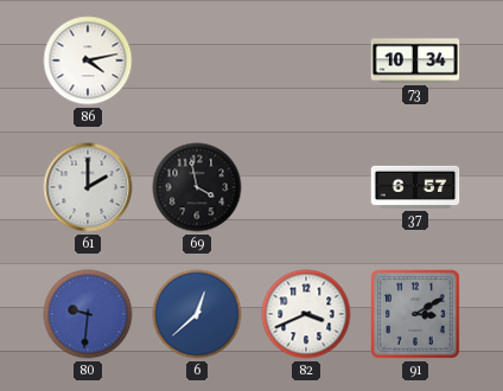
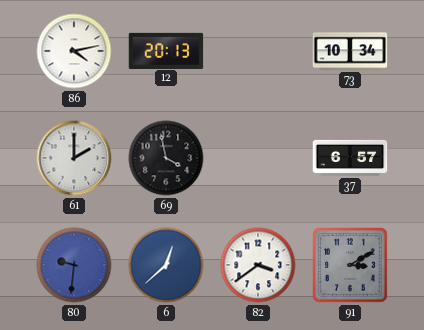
12: none -> 20:13 (166, 50)
82: 3:41 -> 3:39 (258, 265)
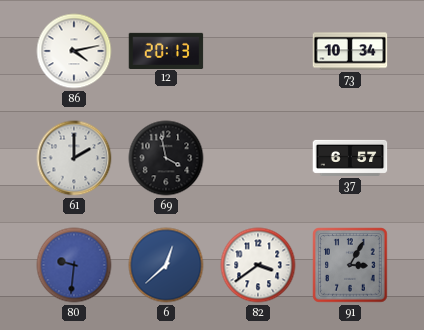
91: 3:10 -> 3:05 (350, 265)
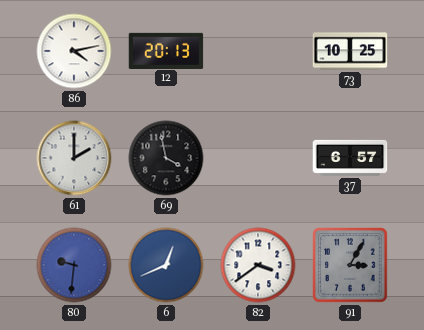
73: 10:34 -> 10:25 (350, 51)
6: 12:38 -> 12:41 (166, 265)
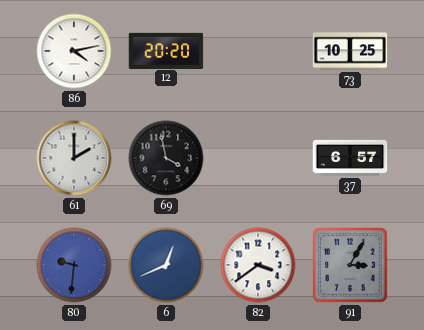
12: 20:13 -> 20:20 (166, 50)
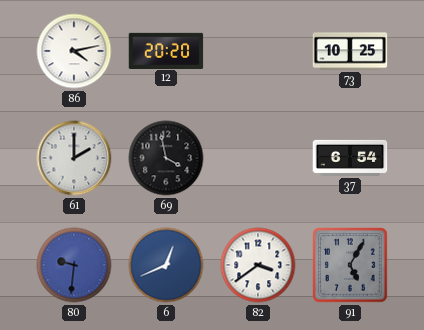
37: 6:57 -> 6:54 (350, 158)
91: 3:05 -> 5:05 (350, 265)
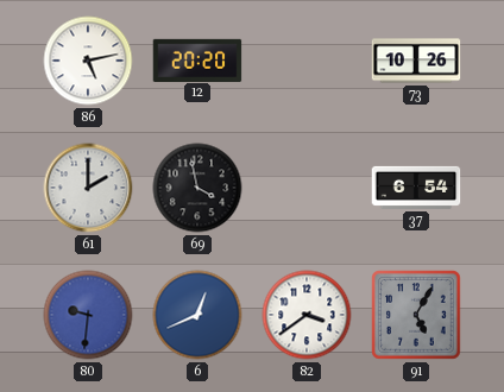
86: 4:13 -> 5:13 (88, 61)
73: 10:25 -> 10:26 (416, 61)
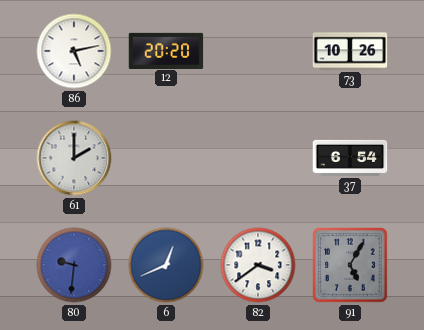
69: 3:58 -> none (197, 188)
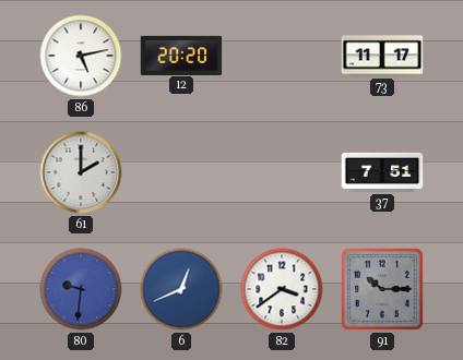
73: 10:26 -> 11:17 (382, 56)
37: 6:54 -> 7:51 (382, 172)
91: 5:05 -> 10:15 (382, 289)
